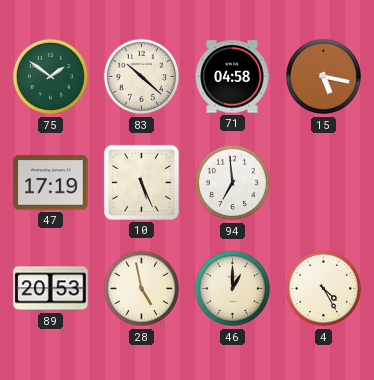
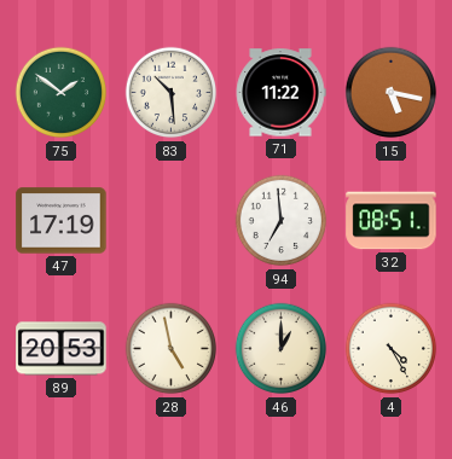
83: 10:22 -> 10:29 (172, 93)
71: 04:58 -> 11:22 (280, 93)
10: 5:26 -> none (141, 182)
32: none -> 08:51 (392, 221)
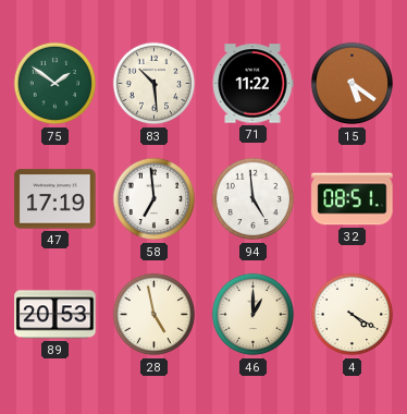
15: 5:17 -> 5:21 (353, 84)
58: none -> 6:59 (155, 199)
94: 6:59 -> 4:59 (254, 199)
4: 4:25 -> 4:20 (353, 315)
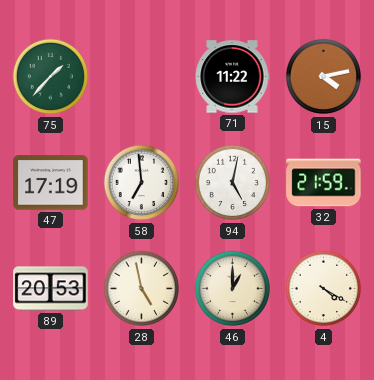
75: 1:51 -> 1:37 (51, 77)
83: 10:29 -> none (155, 84)
15: 5:21 -> 4:13 (324, 77)
94: 4:59 -> 5:02 (233, 183)
32: 08:51 -> 21:59 (324, 183)
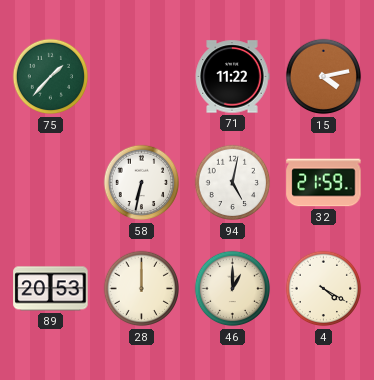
47: 17:19 -> none (51, 183)
58: 6:59 -> 6:32 (142, 183)
28: 4:58 -> 12:00 (142, 289)
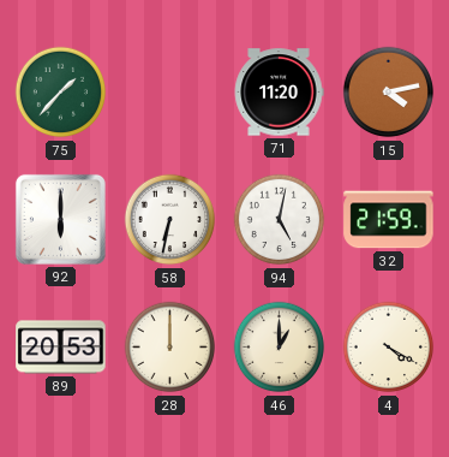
71: 11:22 -> 11:20 (279, 93)
92: none -> 6:00 (60, 219)
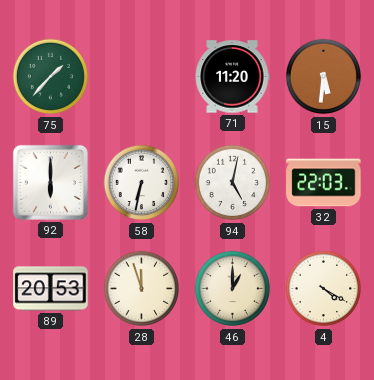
15: 4:13 -> 5:31 (324, 77)
32: 21:59 -> 22:03 (324, 183)
28: 12:00 -> 11:57 (142, 289)
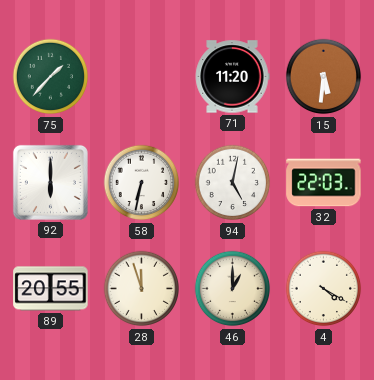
89: 20:53 -> 20:55 (51, 289)
